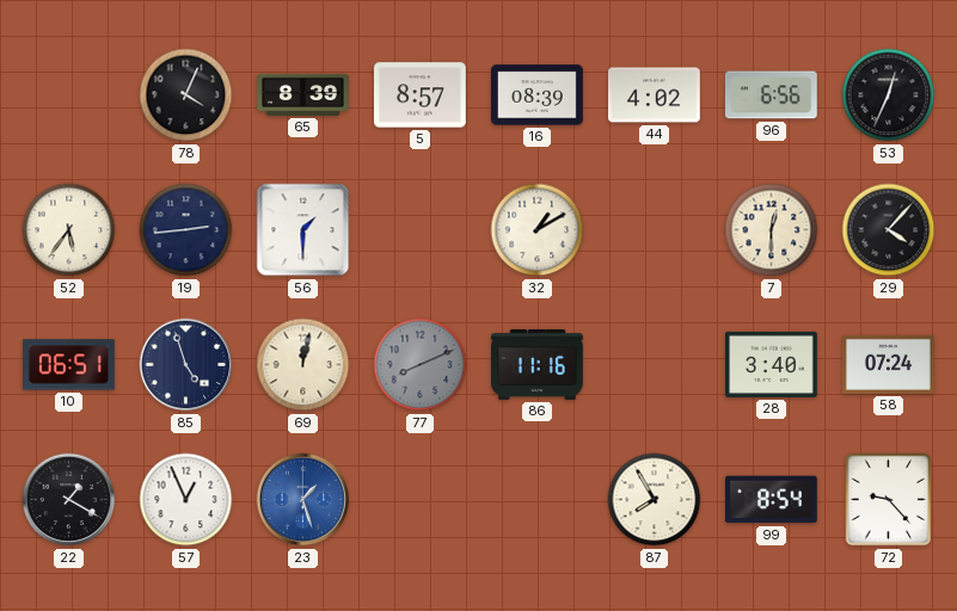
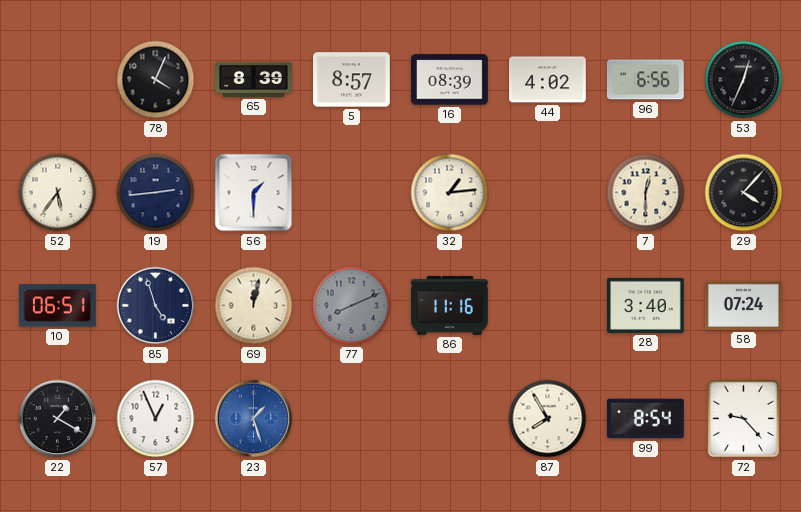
32: 1:10 -> 1:14 (450, 193)
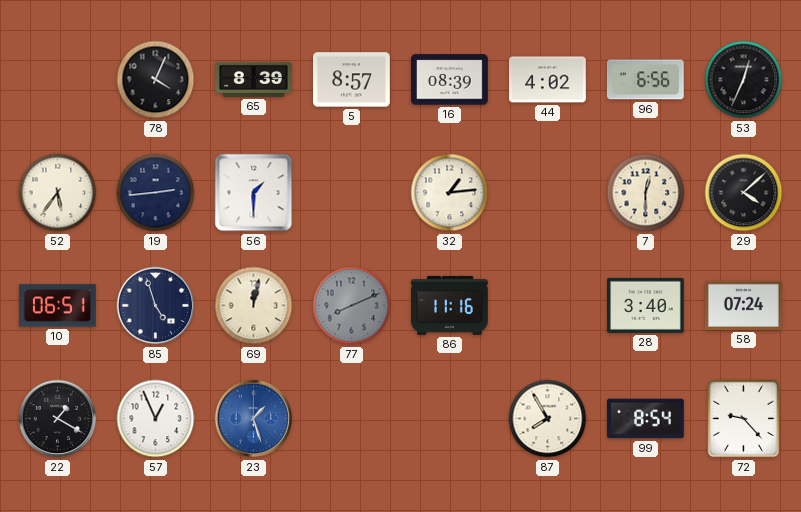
29: 4:07 -> 4:08 (744, 193)
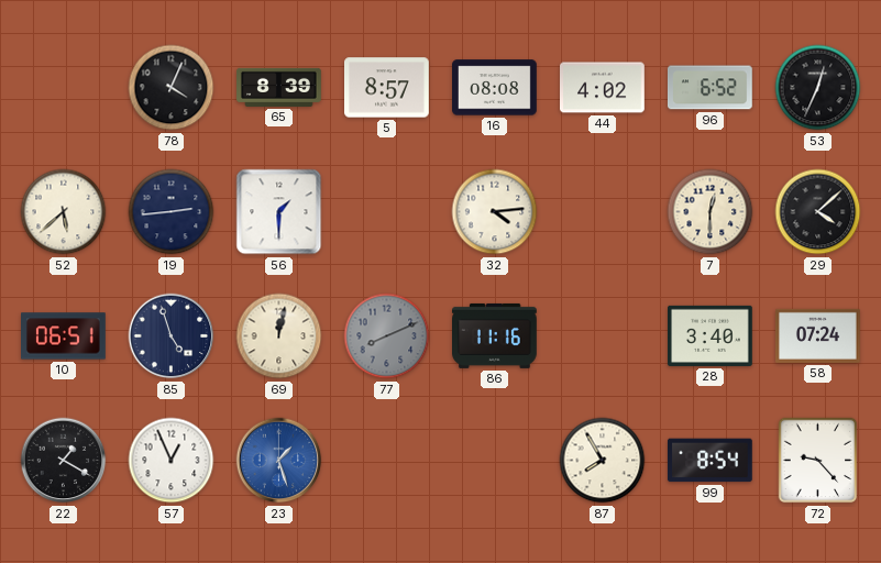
16: 08:39 -> 08:08 (495, 88)
96: 6:56 -> 6:52 (709, 88)
52: 5:36 -> 5:38 (64, 212)
32: 1:14 -> 4:14 (495, 212)
